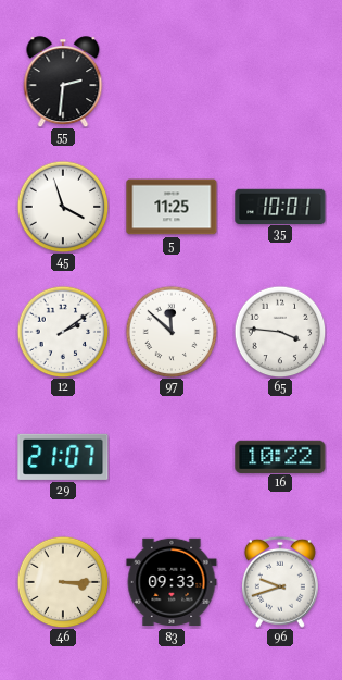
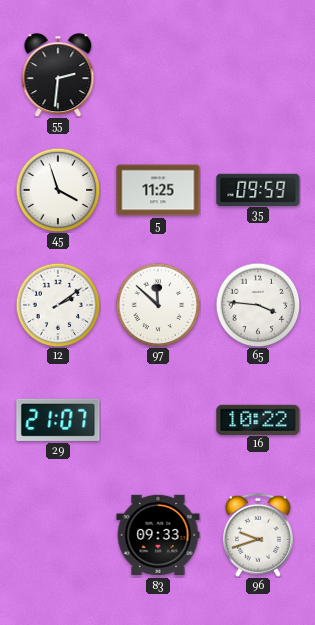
35: 10:01 -> 09:59 (258, 189)
46: 3:15 -> none (63, 582)
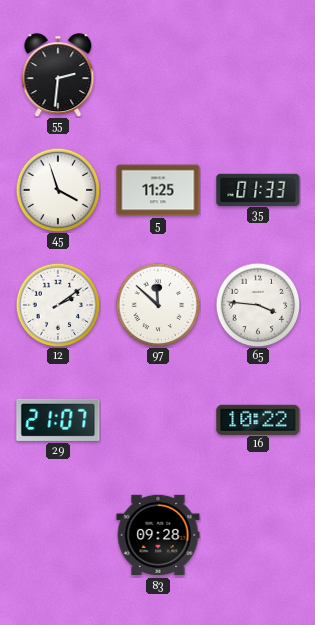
35: 09:59 -> 01:33 (258, 189)
83: 09:33 -> 09:28 (158, 535)
96: 9:42 -> none (258, 535)
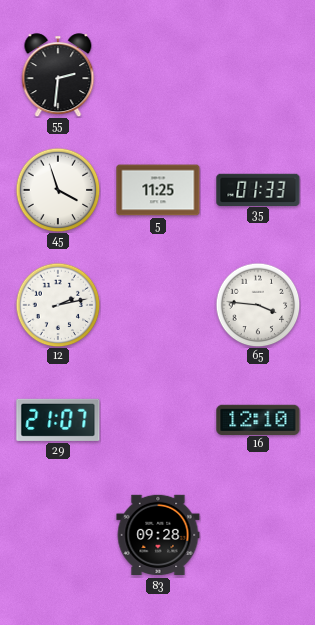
12: 2:09 -> 2:13 (58, 305)
97: 11:52 -> none (158, 305)
16: 10:22 -> 12:10 (258, 419)
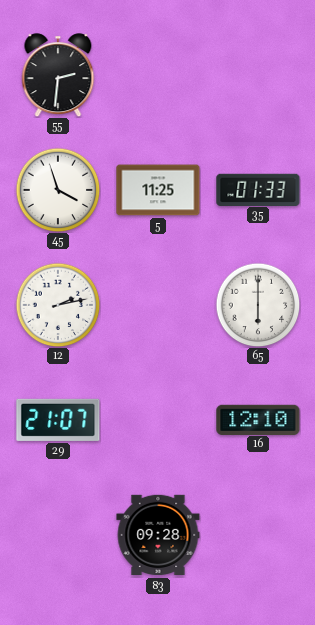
65: 3:46 -> 6:00 (258, 305)
